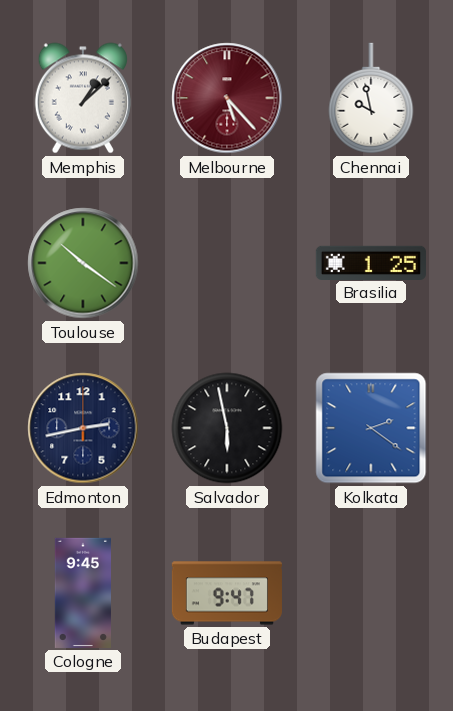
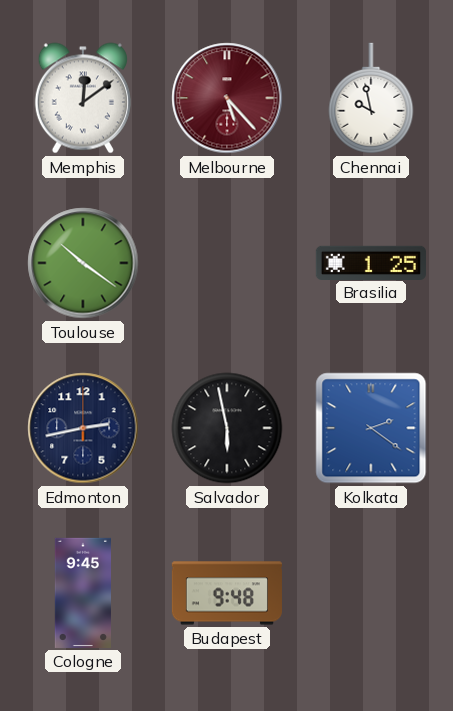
Memphis: 1:08 -> 12:09 (83, 98)
Budapest: 9:47 -> 9:48 (227, 593)
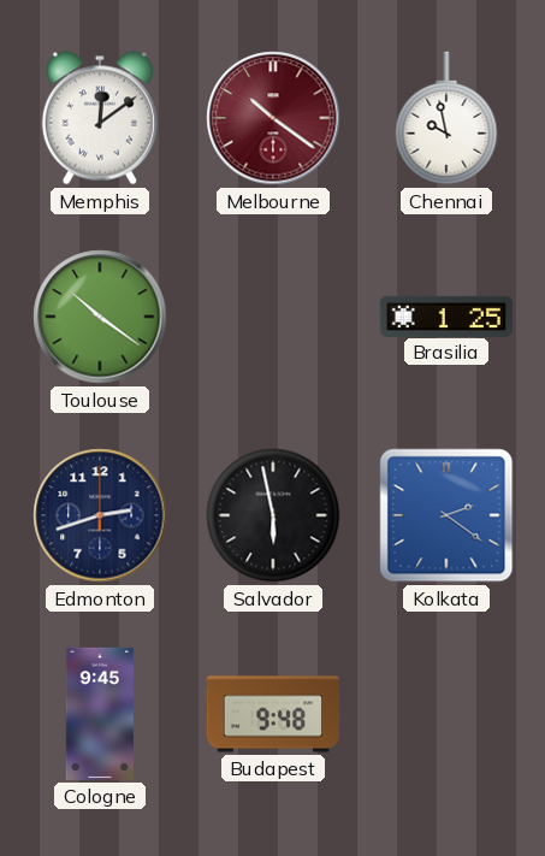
Melbourne: 5:23 -> 10:21 (273, 118)
Edmonton: 2:43 -> 2:42 (100, 515)
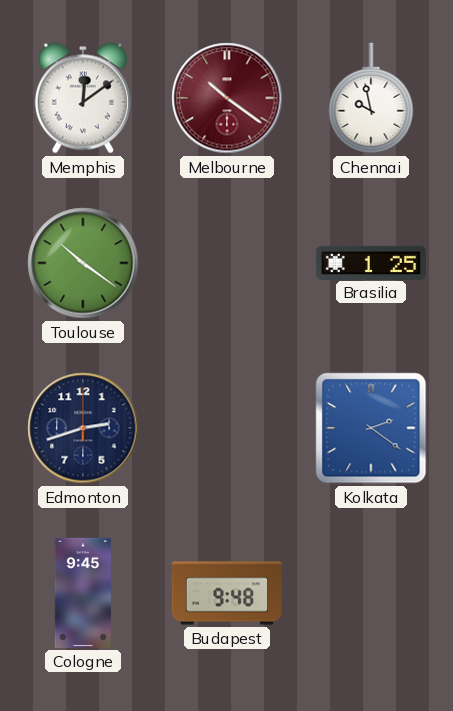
Salvador: 5:58 -> none (273, 515)
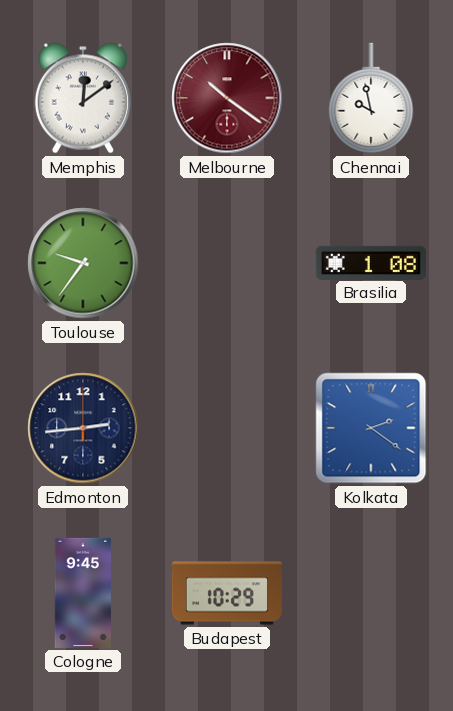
Toulouse: 10:21 -> 9:36 (83, 263)
Brasilia: 1:25 -> 1:08 (371, 262)
Edmonton: 2:42 -> 2:44 (83, 428)
Budapest: 9:48 -> 10:29 (227, 593)
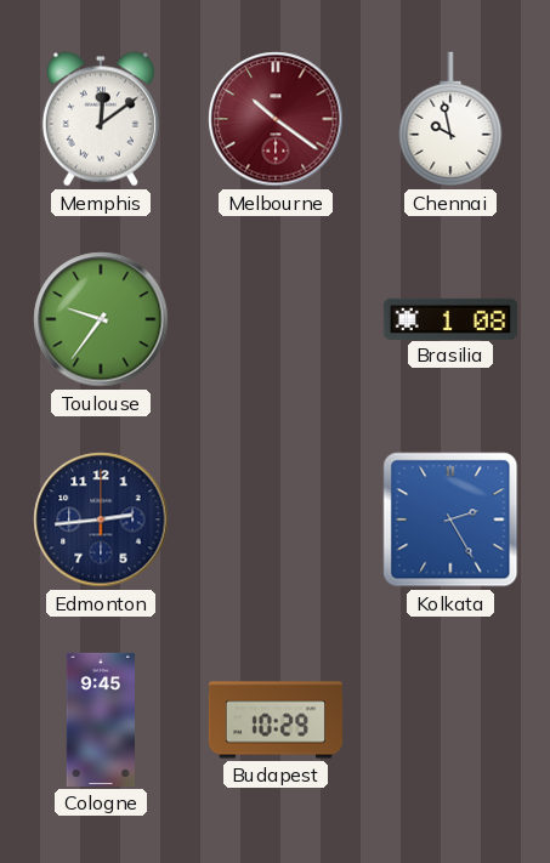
Kolkata: 2:21 -> 2:25 (450, 519)
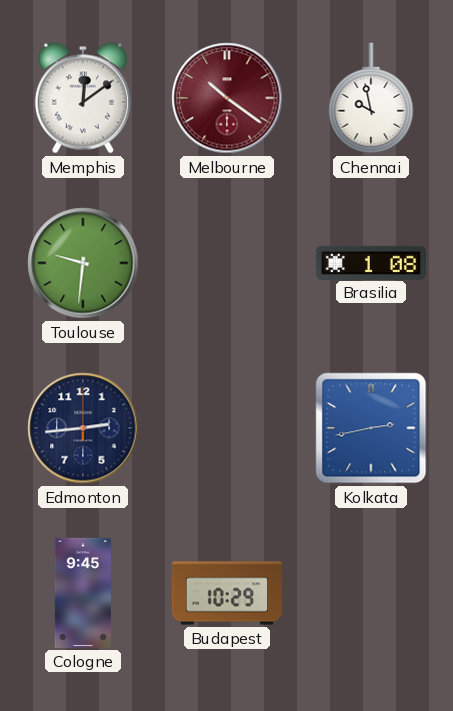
Toulouse: 9:36 -> 9:31 (83, 263)
Kolkata: 2:25 -> 2:43 (371, 428)
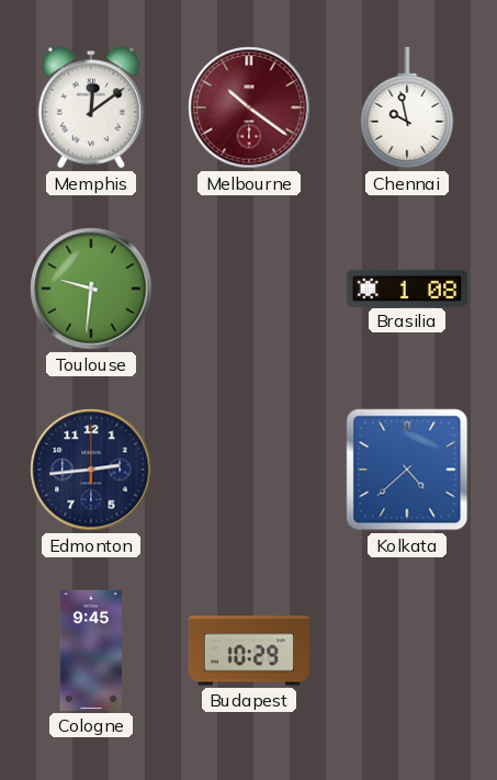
Kolkata: 2:43 -> 4:38 (407, 470)
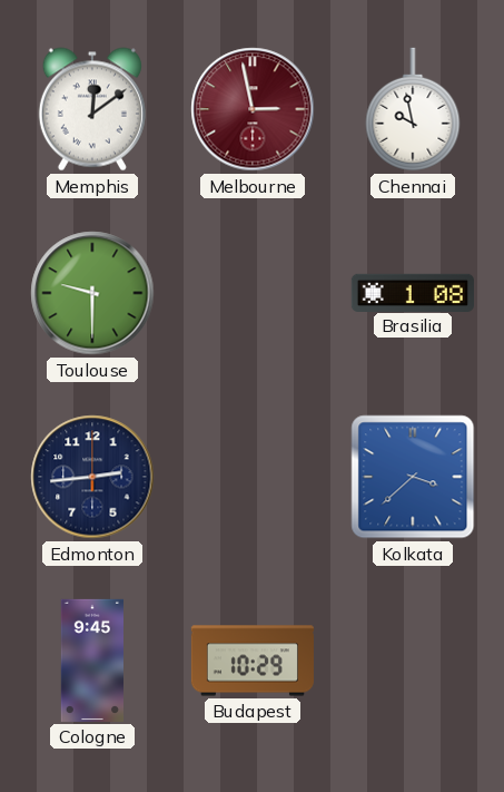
Melbourne: 10:21 -> 2:58 (253, 109)
Toulouse: 9:31 -> 9:30 (92, 293)
Kolkata: 4:38 -> 3:38 (413, 477)
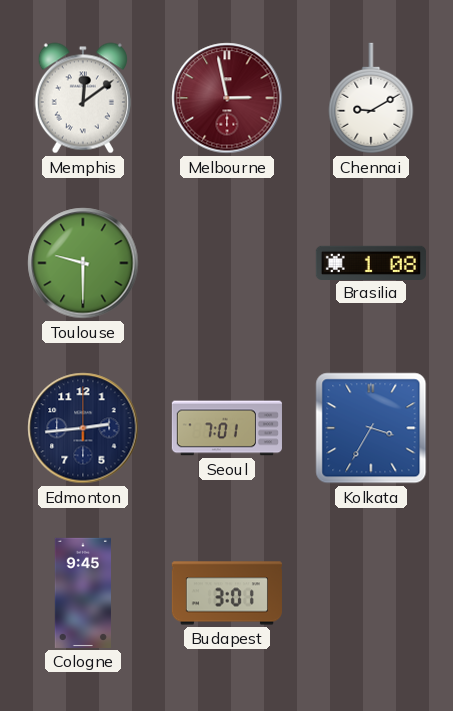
Chennai: 9:58 -> 9:10 (371, 98)
Seoul: none -> 7:01 (227, 428)
Kolkata: 3:38 -> 3:35 (371, 428)
Budapest: 10:29 -> 3:01 (227, 593)
